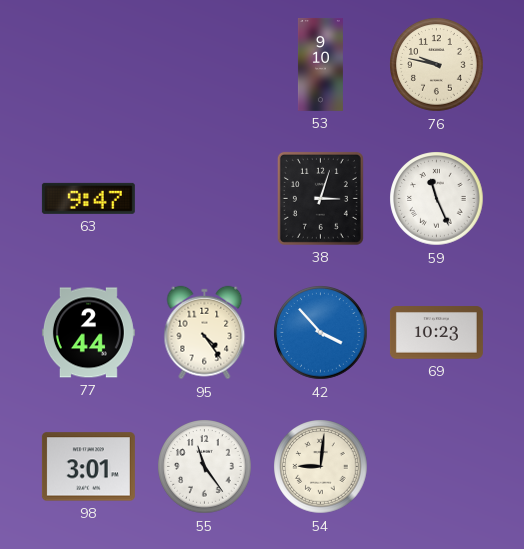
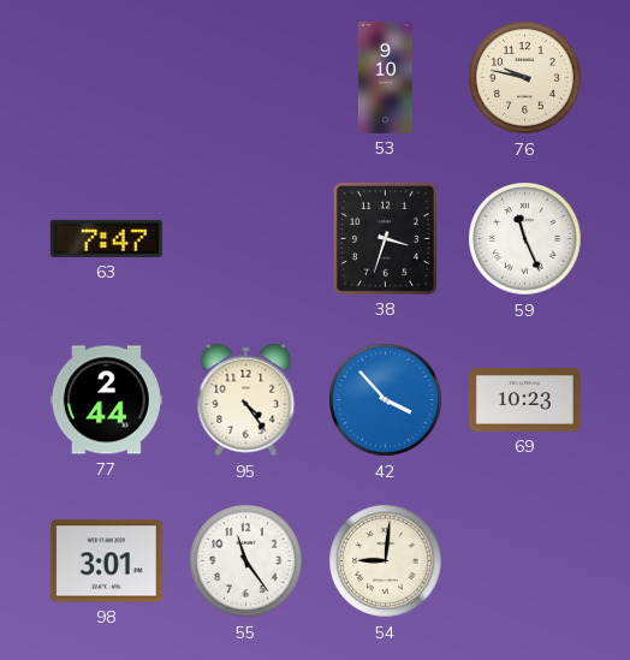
63: 9:47 -> 7:47 (106, 238)
38: 3:03 -> 3:33 (385, 238)
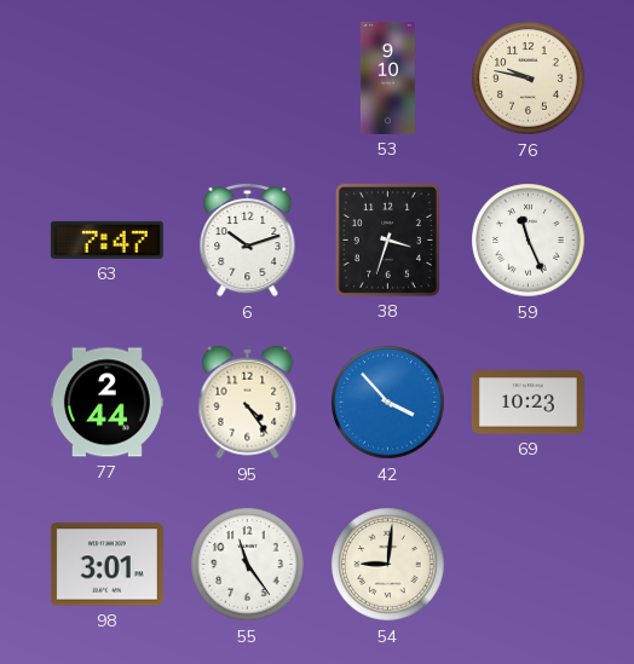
6: none -> 10:12 (248, 239)
